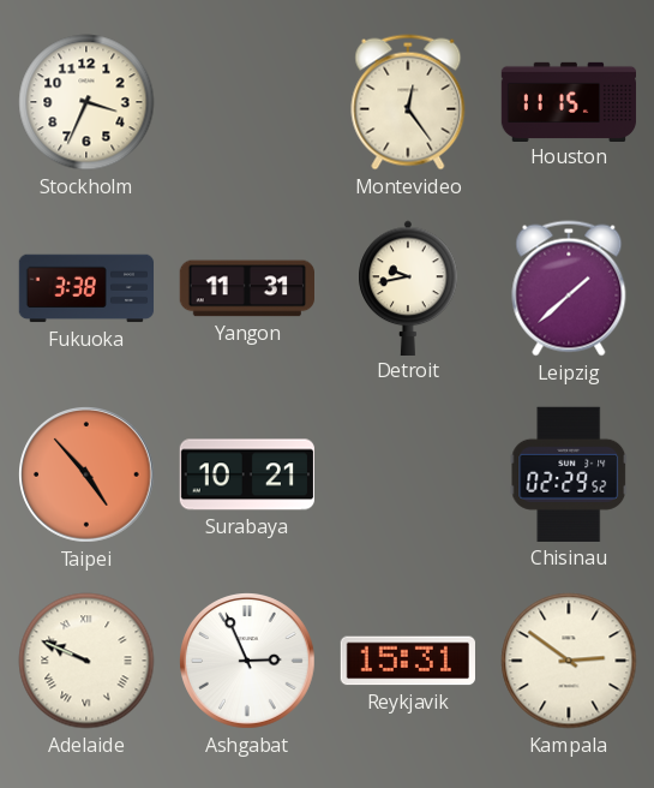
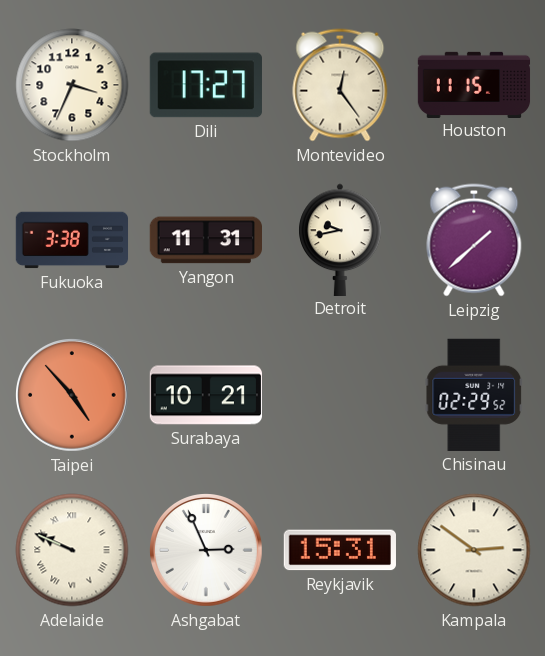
Dili: none -> 17:27 (206, 85)
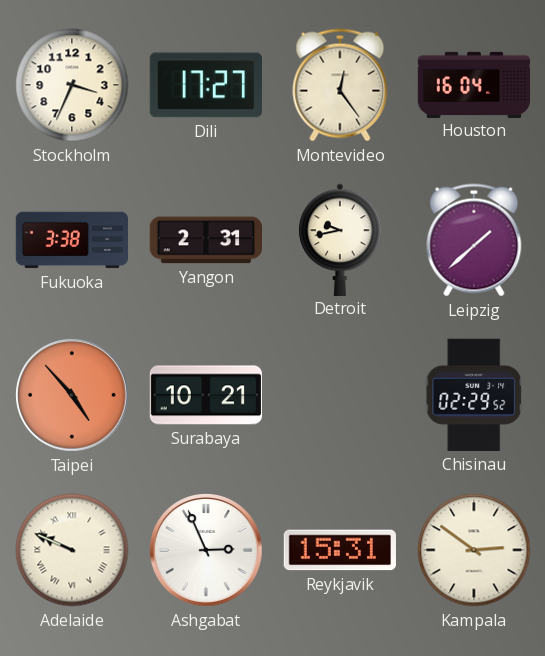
Houston: 11:15 -> 16:04 (474, 84)
Yangon: 11:31 -> 2:31 (205, 240)
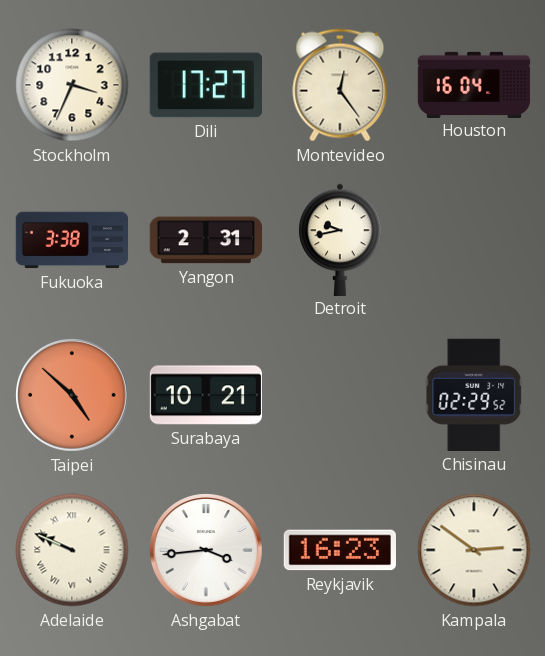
Leipzig: 1:38 -> none (474, 240)
Taipei: 4:53 -> 4:52 (73, 396)
Ashgabat: 2:56 -> 3:44 (207, 551)
Reykjavik: 15:31 -> 16:23 (339, 550)
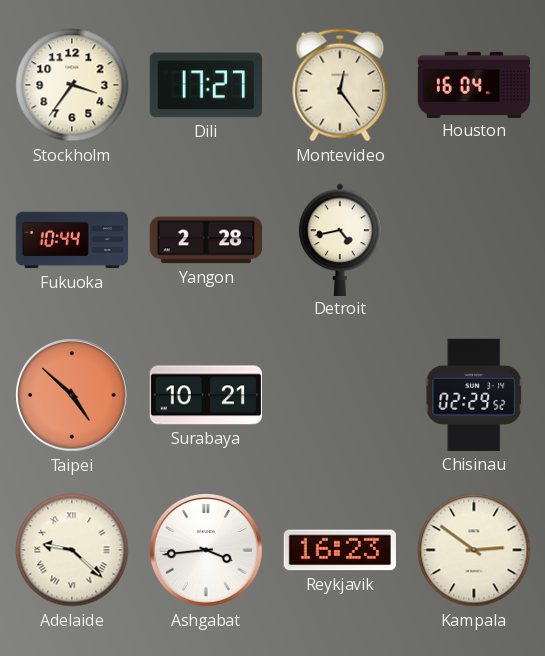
Stockholm: 3:34 -> 3:36 (72, 85)
Fukuoka: 3:38 -> 10:44 (72, 240)
Yangon: 2:31 -> 2:28 (205, 240)
Detroit: 9:43 -> 4:43 (340, 239)
Adelaide: 9:49 -> 9:22 (72, 550)
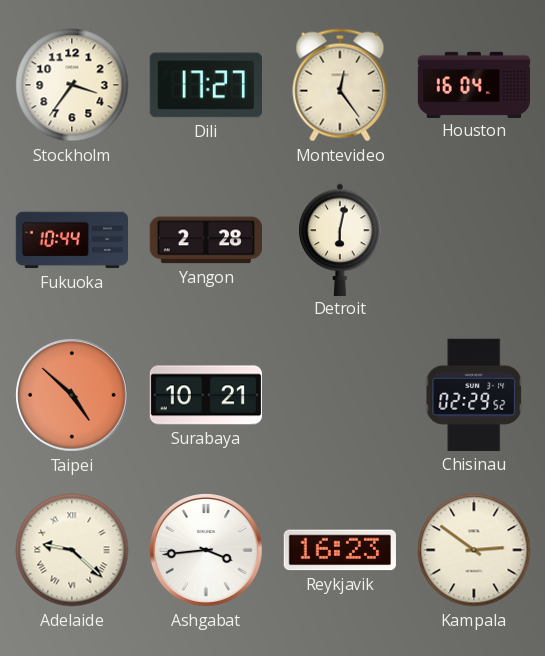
Detroit: 4:43 -> 6:02 (340, 239)
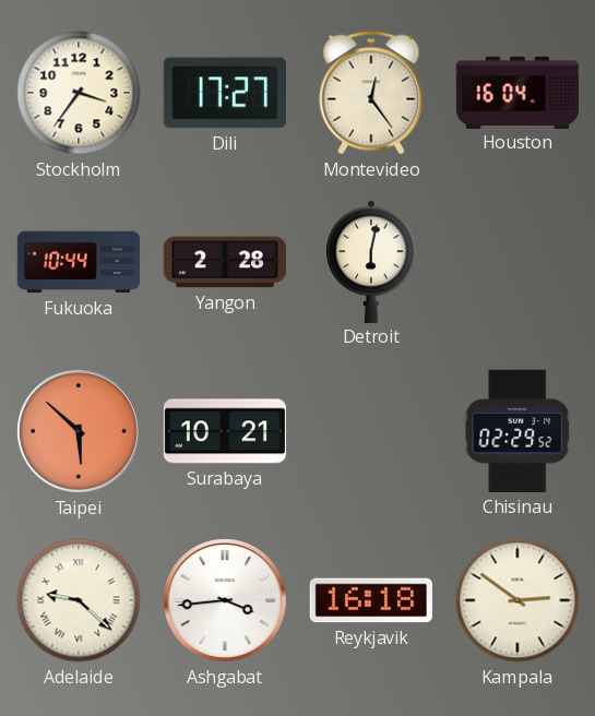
Taipei: 4:52 -> 5:52 (80, 432)
Reykjavik: 16:23 -> 16:18 (370, 600)
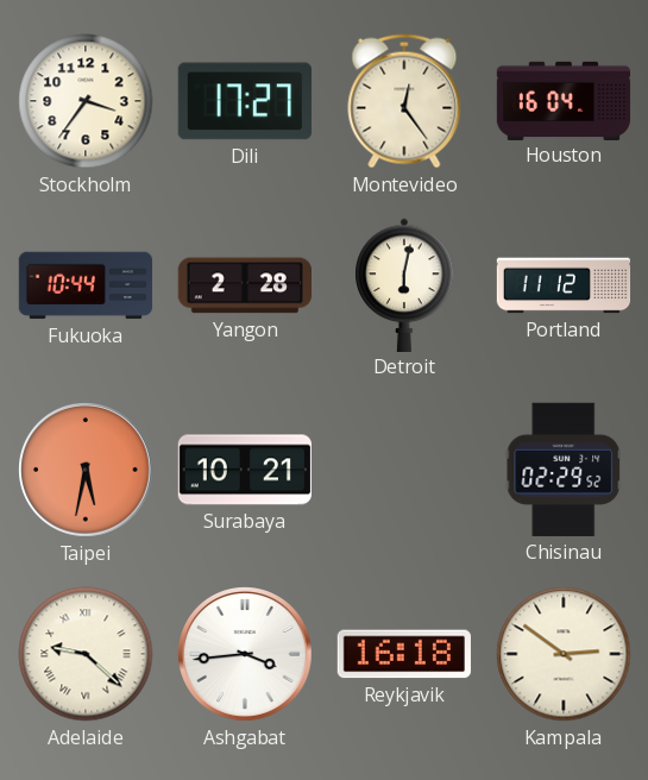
Portland: none -> 11:12 (564, 285)
Taipei: 5:52 -> 5:32 (87, 471)
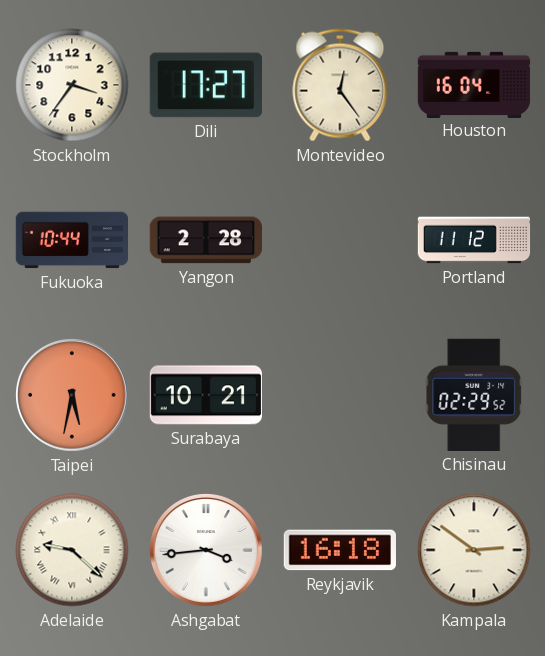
Detroit: 6:02 -> none (404, 284)
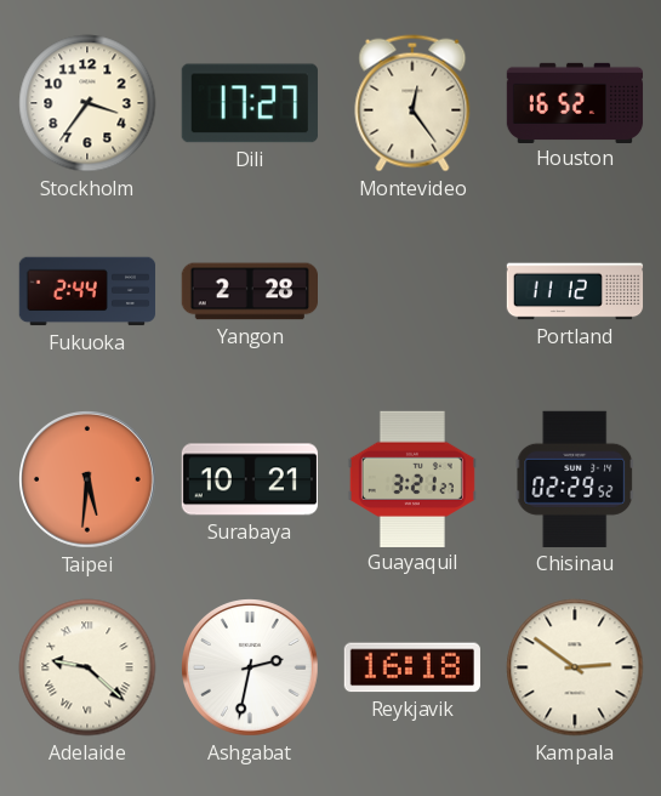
Houston: 16:04 -> 16:52 (575, 102)
Fukuoka: 10:44 -> 2:44 (87, 291)
Taipei: 5:32 -> 5:31 (89, 481)
Guayaquil: none -> 3:21 (412, 478)
Ashgabat: 3:44 -> 2:32 (251, 669)
